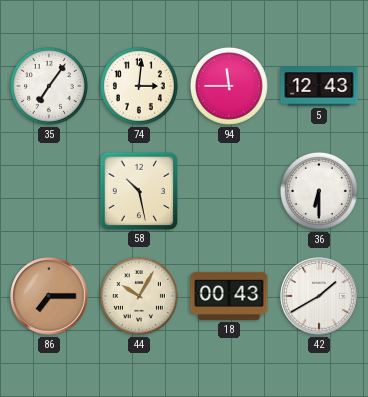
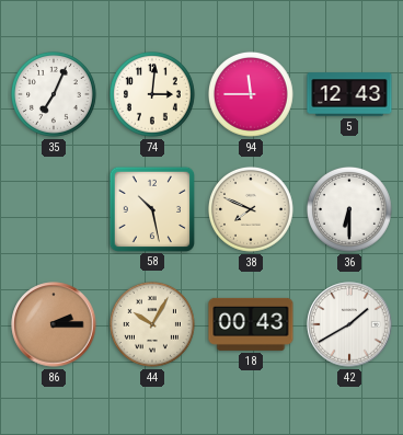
35: 7:06 -> 7:04 (54, 94)
38: none -> 7:49 (251, 209)
86: 7:15 -> 2:15 (54, 324)
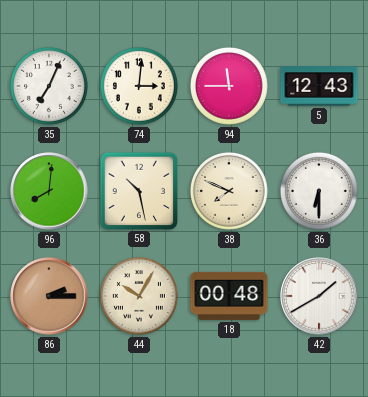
96: none -> 8:01 (49, 191)
18: 00:43 -> 00:48 (229, 296)
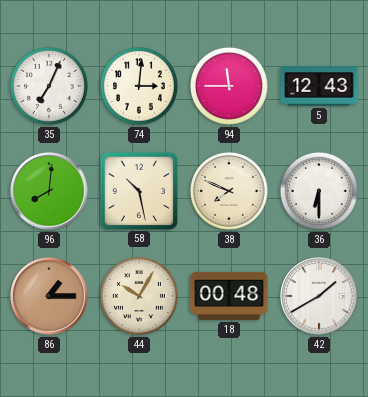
86: 2:15 -> 1:15 (49, 296)
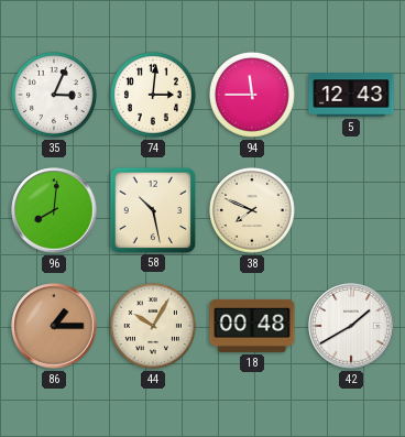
35: 7:04 -> 3:04 (54, 95)
36: 6:30 -> none (319, 191)
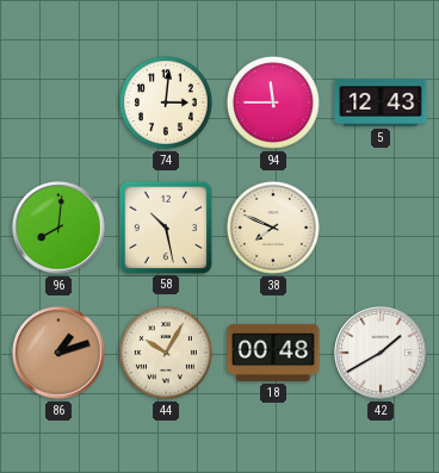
35: 3:04 -> none (54, 95)
86: 1:15 -> 1:12 (58, 353)
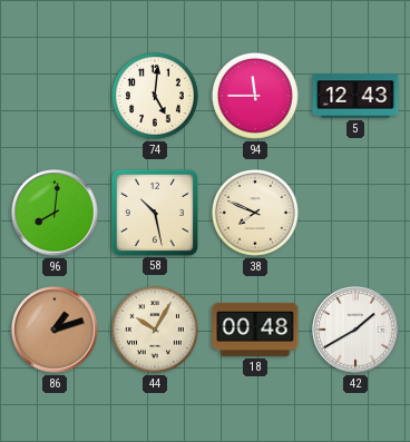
74: 3:01 -> 5:01 (155, 96)
